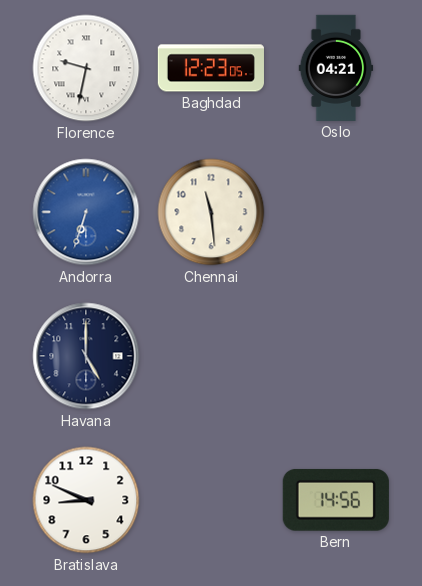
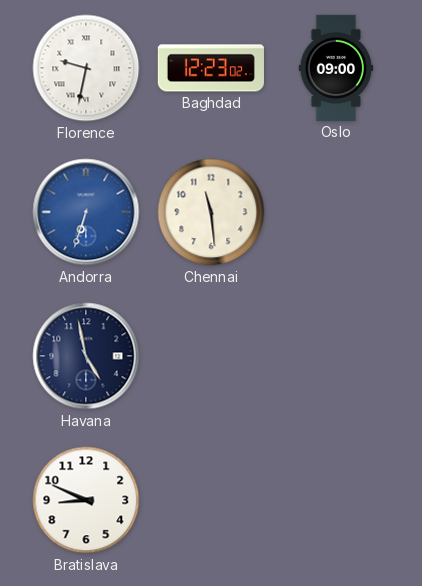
Baghdad: 12:23:05 -> 12:23:02 (211, 68)
Oslo: 04:21 -> 09:00 (336, 68)
Havana: 5:00 -> 4:58 (86, 356)
Bern: 14:56 -> none (336, 500)
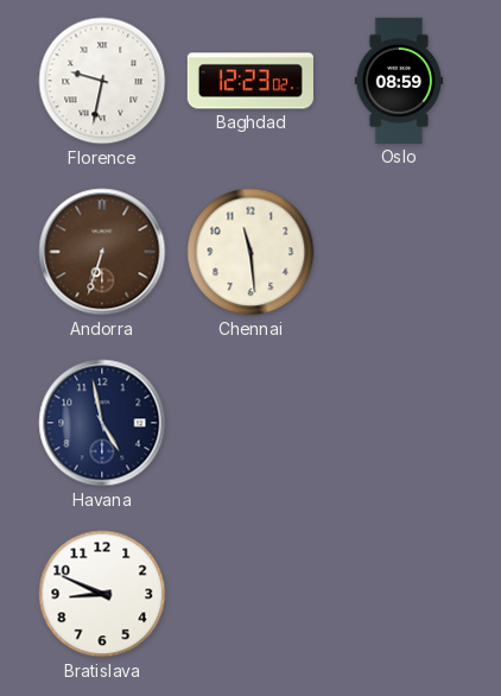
Oslo: 09:00 -> 08:59 (399, 81)
Andorra dial: blue -> brown (102, 252)
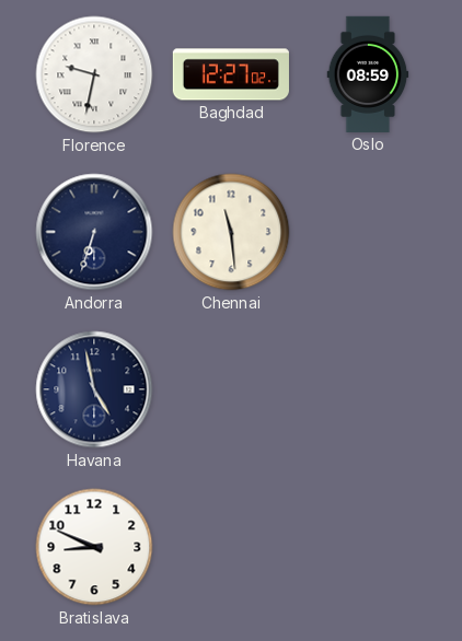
Baghdad: 12:23 -> 12:27 (231, 74)
Andorra dial: brown -> navy (94, 232)
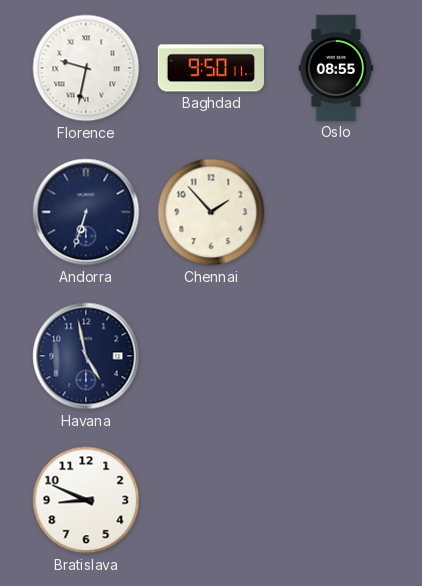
Baghdad: 12:27 -> 9:50 (211, 68)
Oslo: 08:59 -> 08:55 (336, 68)
Chennai: 11:29 -> 1:53 (211, 212)
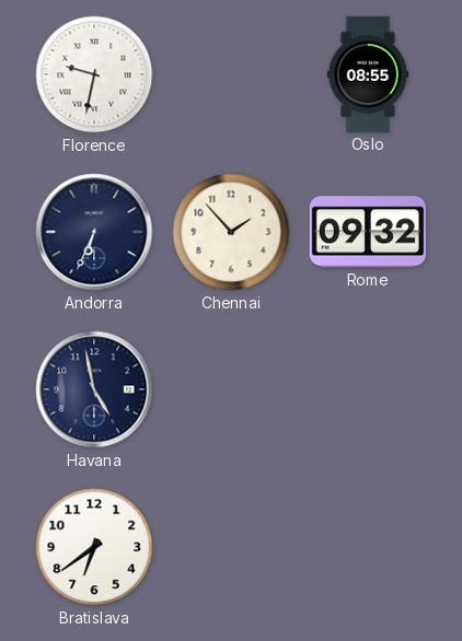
Baghdad: 9:50 -> none (211, 68)
Andorra: 6:33 -> 6:34 (94, 232)
Rome: none -> 09:32 (368, 232)
Bratislava: 8:49 -> 6:39 (94, 547)
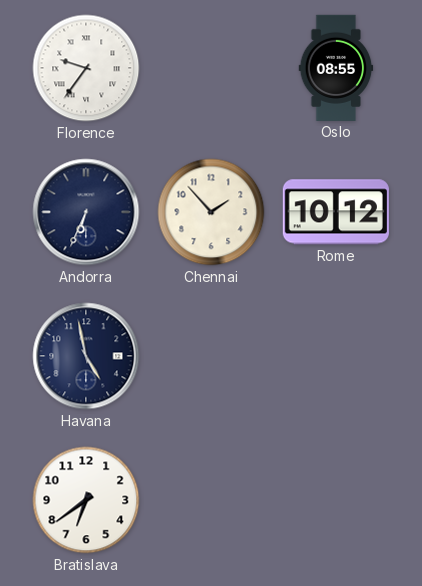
Florence: 9:32 -> 9:36 (86, 68)
Rome: 09:32 -> 10:12 (336, 212)
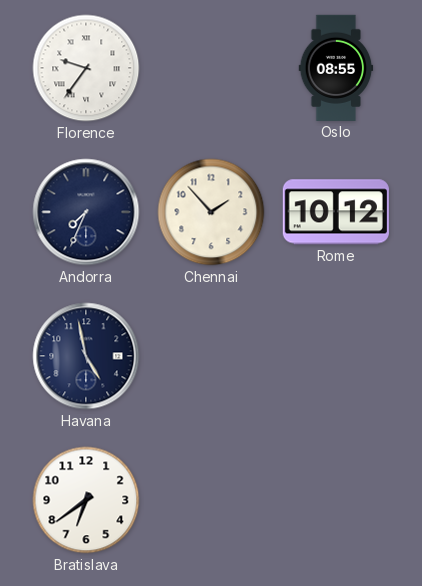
Andorra: 6:34 -> 7:34 (86, 212)
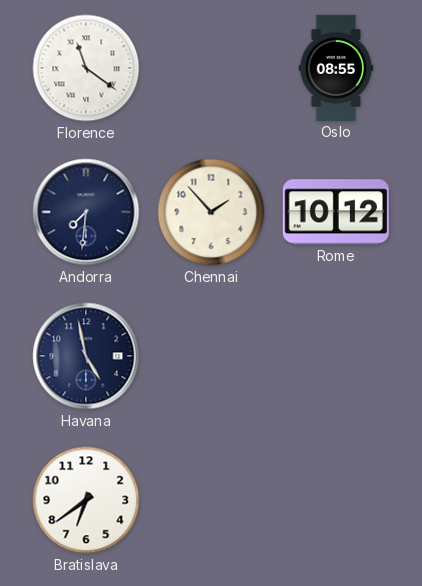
Florence: 9:36 -> 11:21 (86, 68)
Andorra: 7:34 -> 7:31 (86, 212)
